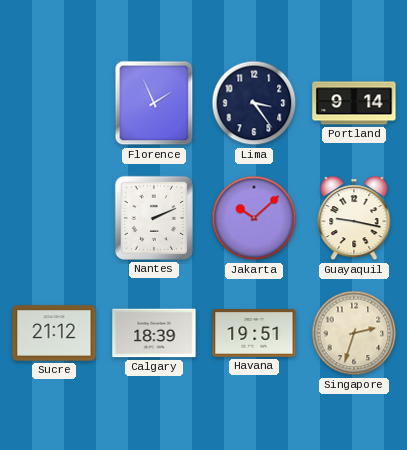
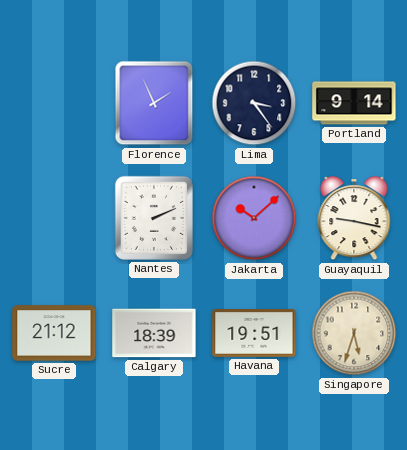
Singapore: 2:33 -> 5:33 (354, 333)
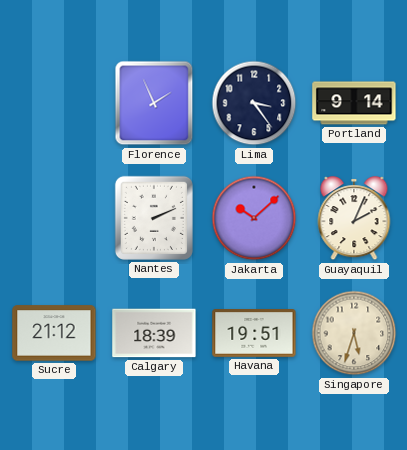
Guayaquil: 9:17 -> 2:04 (354, 219)
